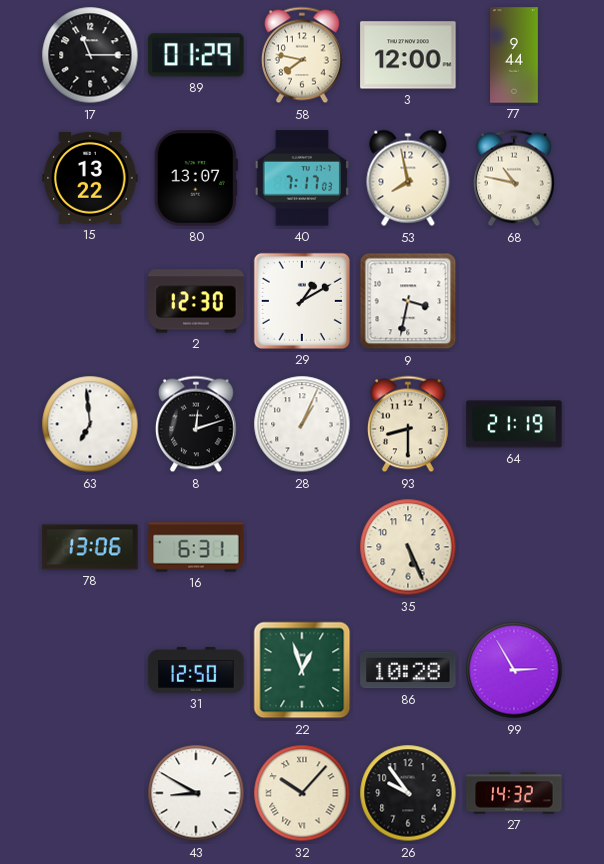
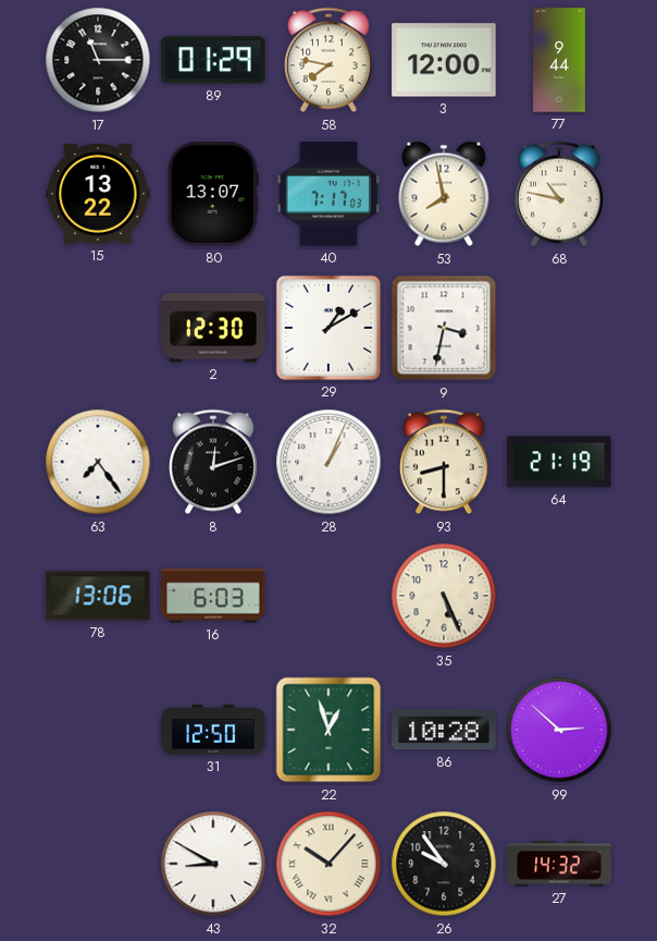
63: 6:59 -> 7:24 (98, 462)
16: 6:31 -> 6:03 (213, 596)
99: 2:55 -> 2:52 (559, 730)
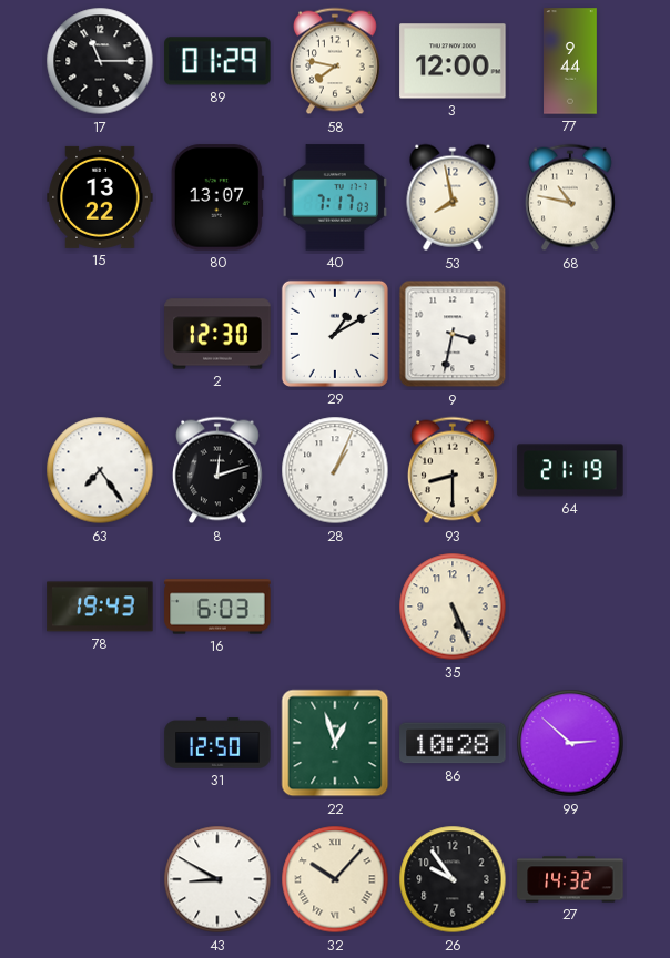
78: 13:06 -> 19:43 (100, 607)
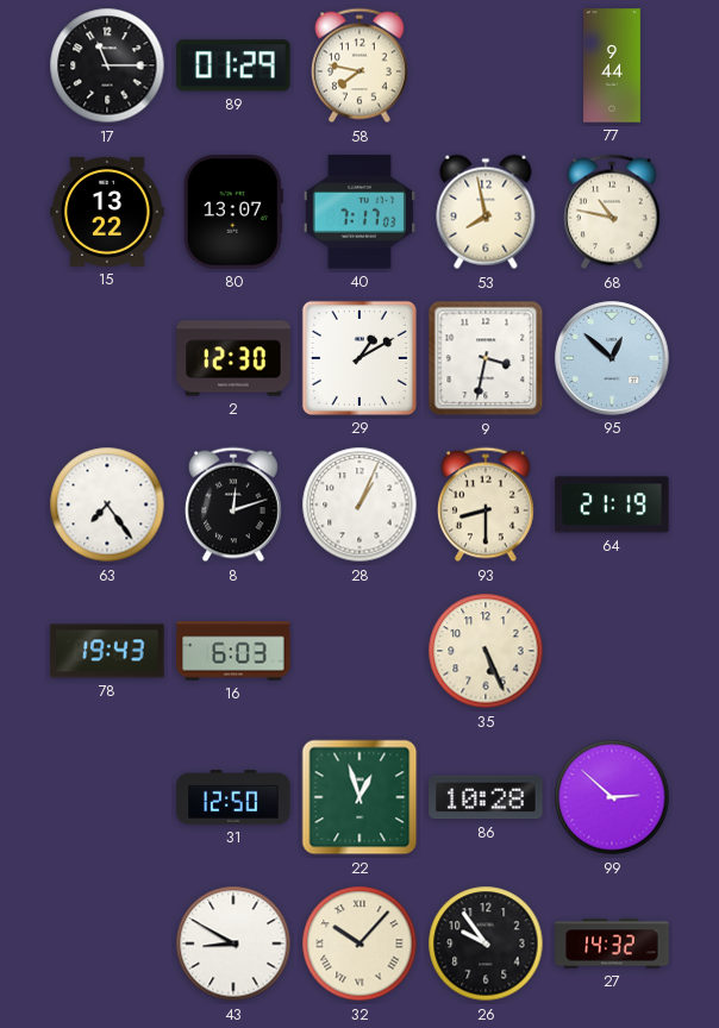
3: 12:00 -> none (453, 61)
95: none -> 12:52 (612, 358)
